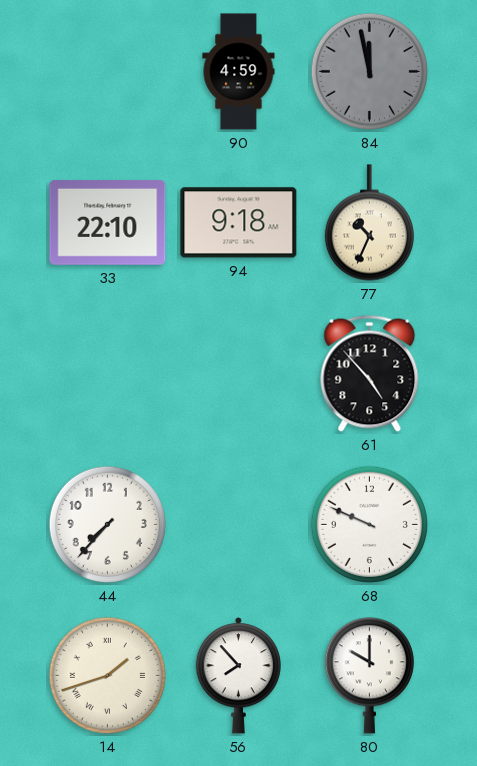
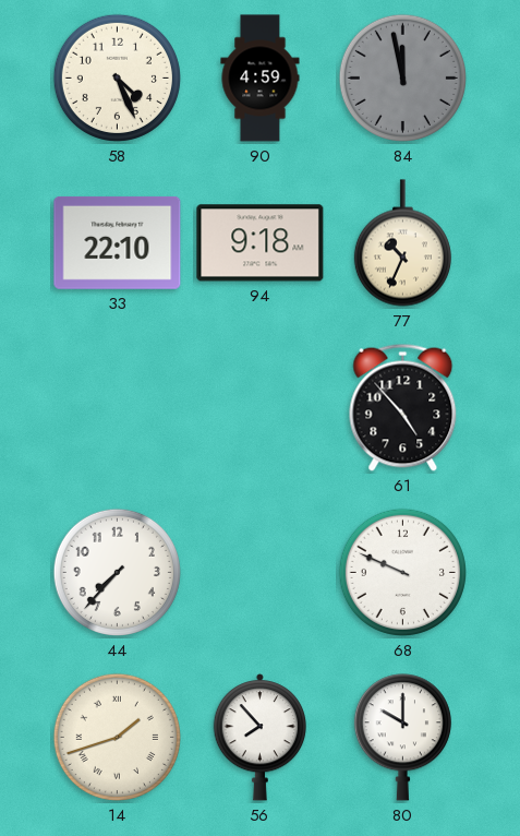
58: none -> 4:26 (117, 77)
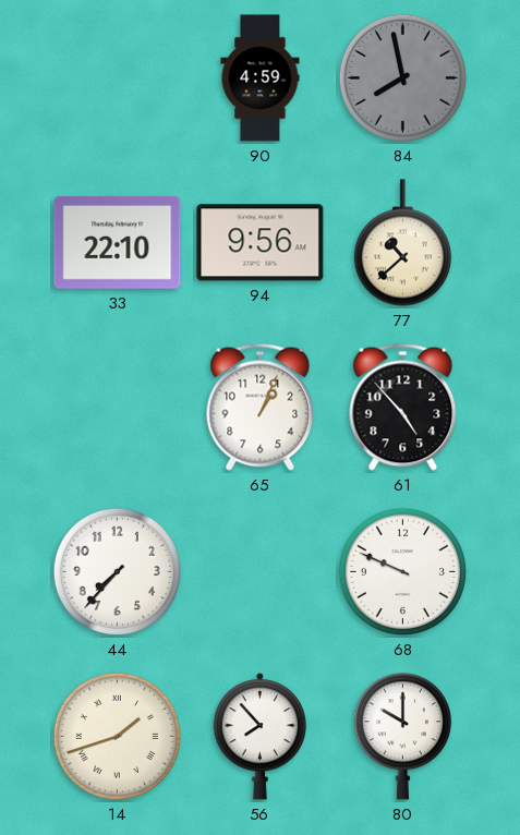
58: 4:26 -> none (117, 77)
84: 11:58 -> 7:58 (402, 77)
94: 9:18 -> 9:56 (261, 243)
77: 10:34 -> 10:38 (402, 243)
65: none -> 1:04 (261, 407)
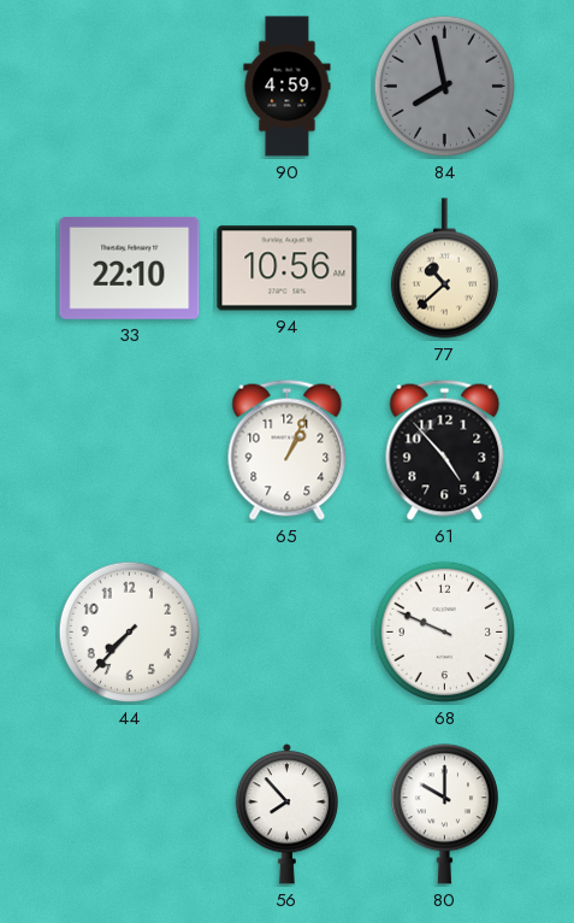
94: 9:56 -> 10:56 (288, 269)
14: 1:42 -> none (117, 736)
